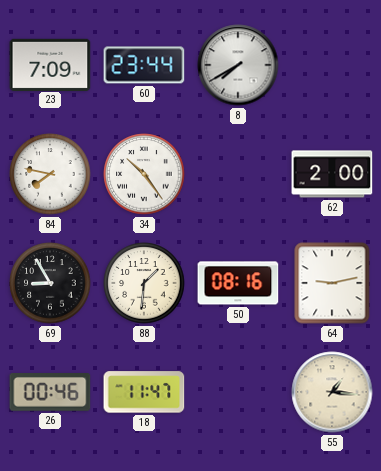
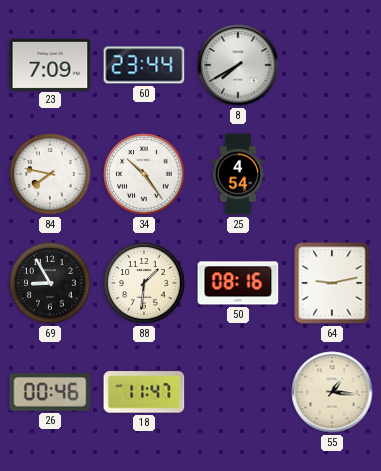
25: none -> 4:54 (238, 174)
62: 2:00 -> none (332, 174)
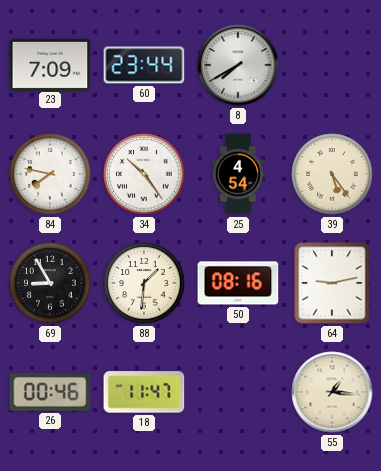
39: none -> 5:24 (332, 174)
